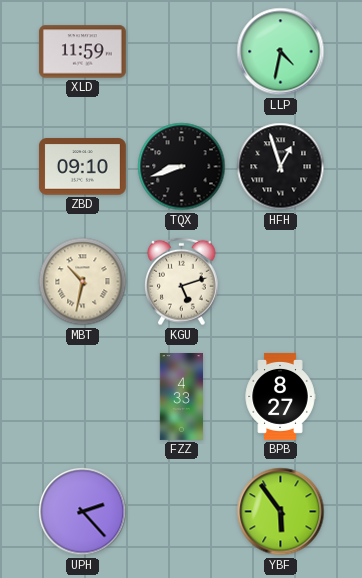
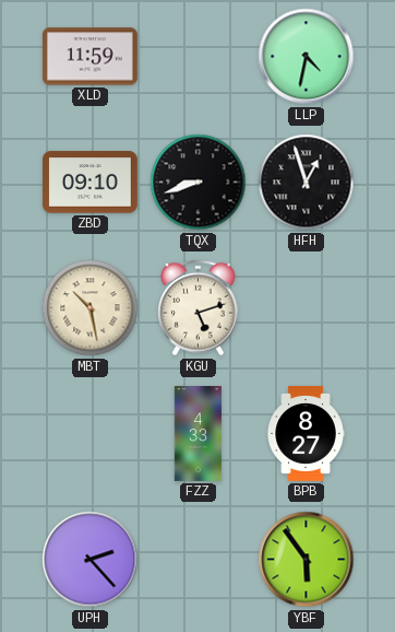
MBT: 10:32 -> 10:28 (91, 308)
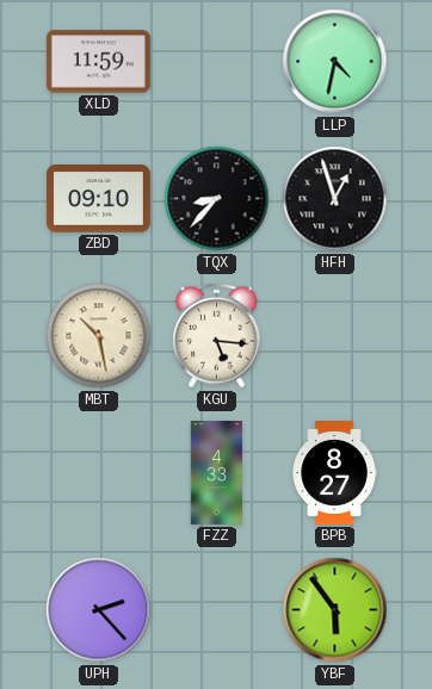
TQX: 8:42 -> 8:37 (217, 199)
KGU: 5:12 -> 5:16 (217, 336)
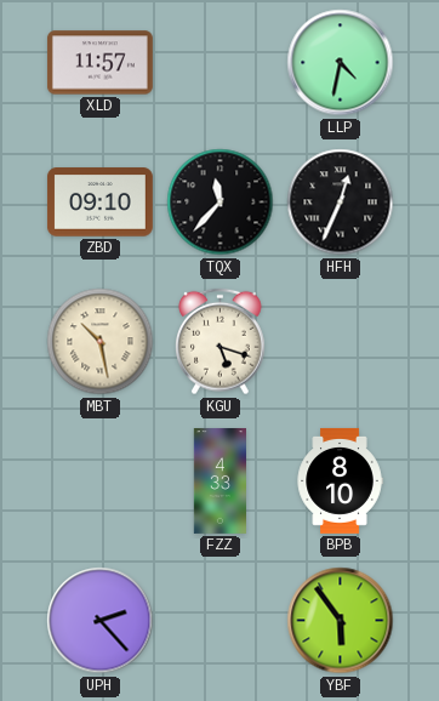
XLD: 11:59 -> 11:57 (99, 63)
TQX: 8:37 -> 11:37 (221, 203)
HFH: 12:57 -> 12:34 (341, 203)
KGU: 5:16 -> 5:18 (221, 342)
BPB: 8:27 -> 8:10 (340, 480)
